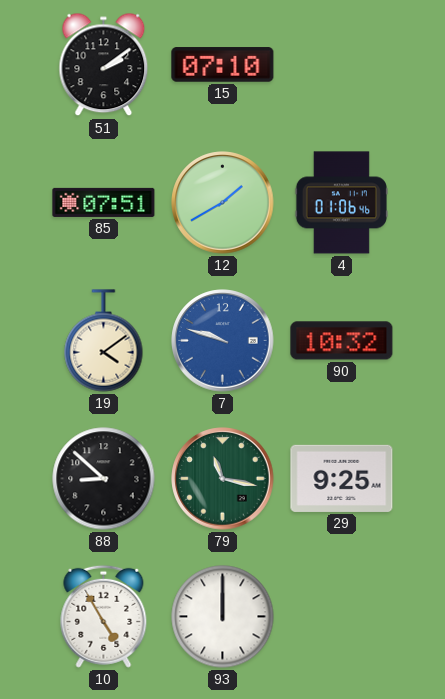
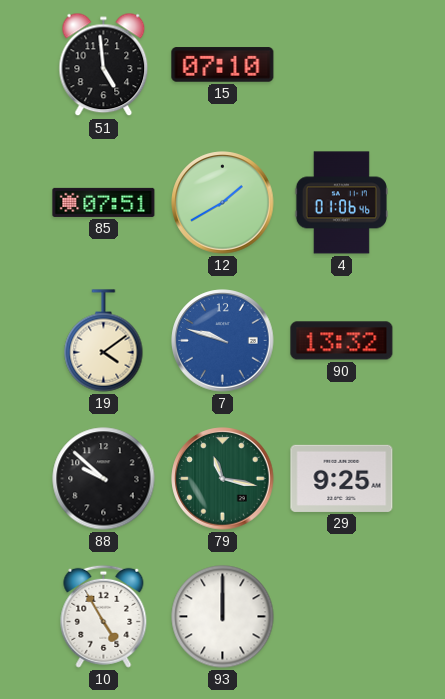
51: 2:09 -> 4:59 (104, 65)
90: 10:32 -> 13:32 (342, 341)
88: 8:52 -> 9:52 (104, 479)
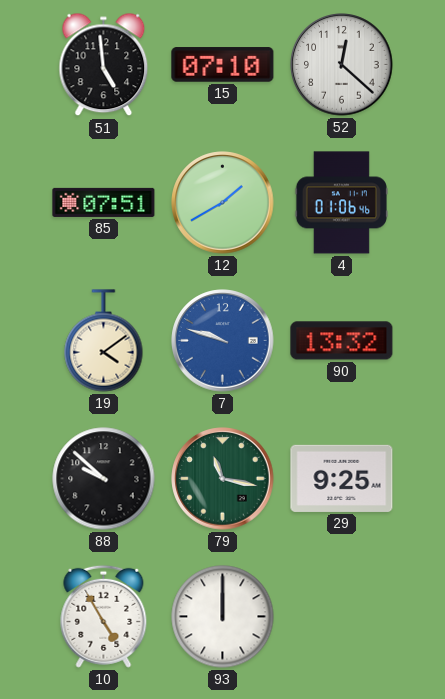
52: none -> 12:22 (342, 65)
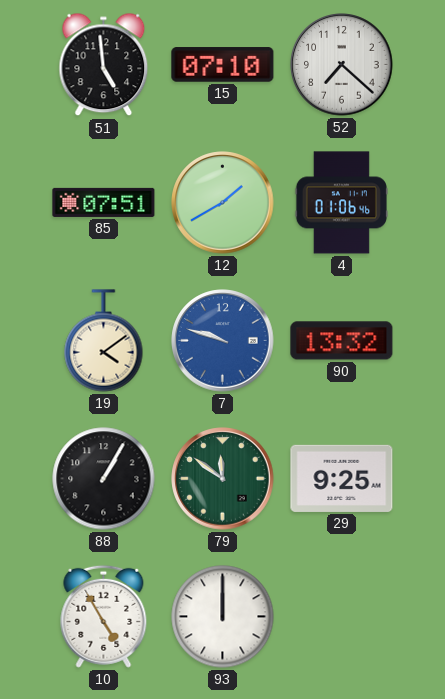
52: 12:22 -> 7:22 (342, 65)
88: 9:52 -> 1:05 (104, 479)
79: 11:17 -> 11:51 (223, 479)
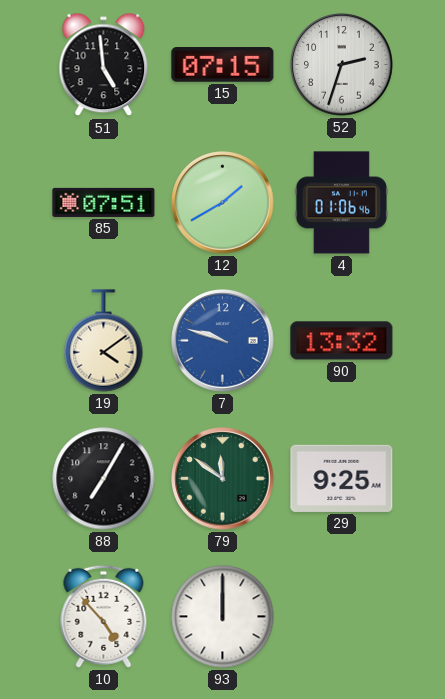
15: 07:10 -> 07:15 (223, 65)
52: 7:22 -> 2:33 (342, 65)
88: 1:05 -> 7:05 (104, 479)
10: 4:55 -> 4:53 (104, 616)
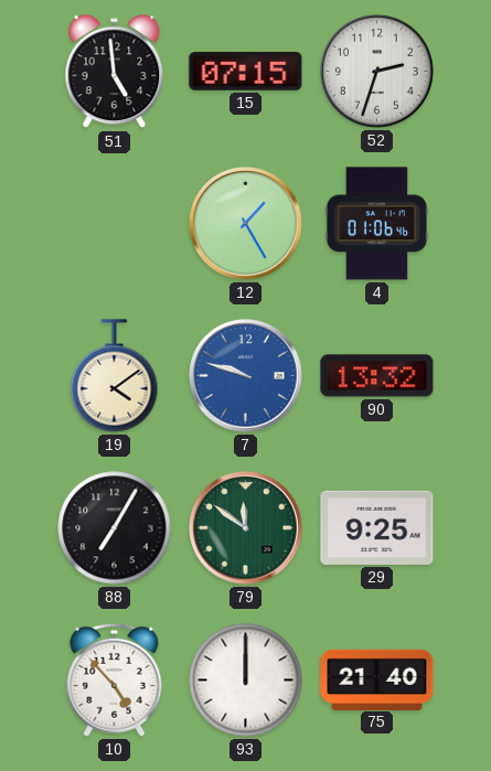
85: 07:51 -> none (104, 202)
12: 1:40 -> 1:25 (246, 224)
75: none -> 21:40 (377, 679)
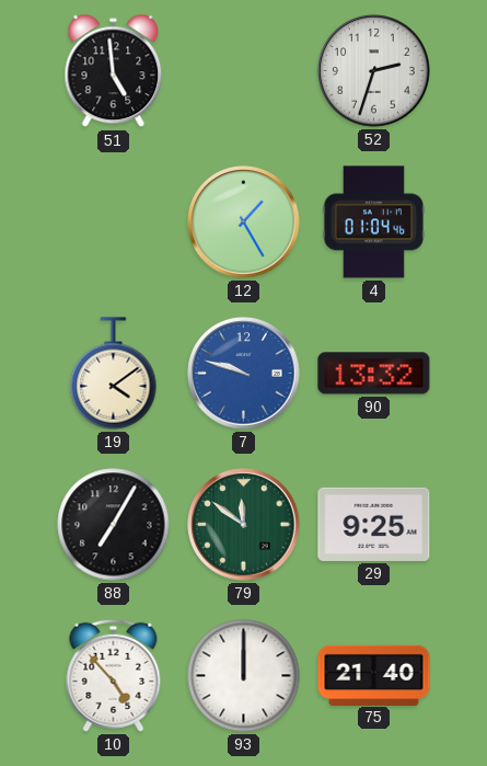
15: 07:15 -> none (246, 72)
4: 01:06 -> 01:04 (373, 222)
